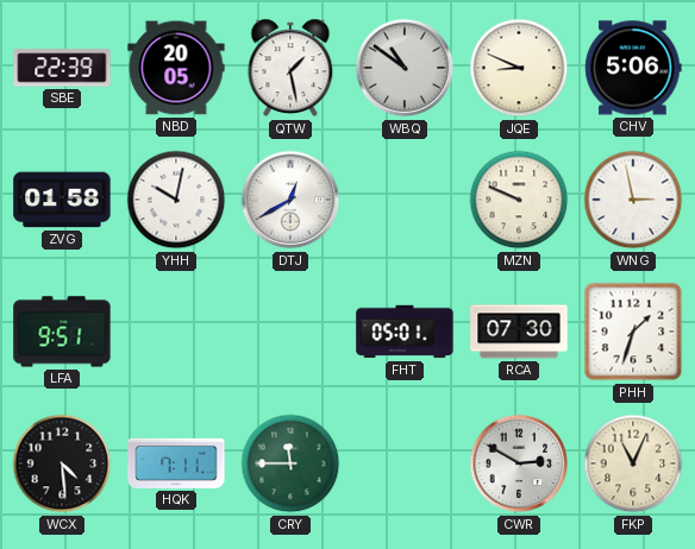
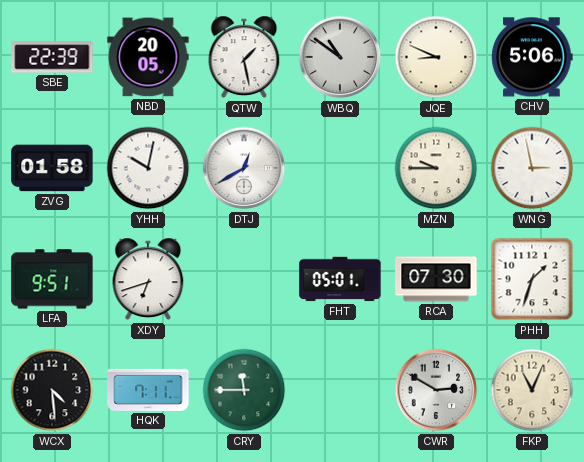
MZN: 9:49 -> 9:45 (436, 168)
XDY: none -> 6:42 (148, 279)
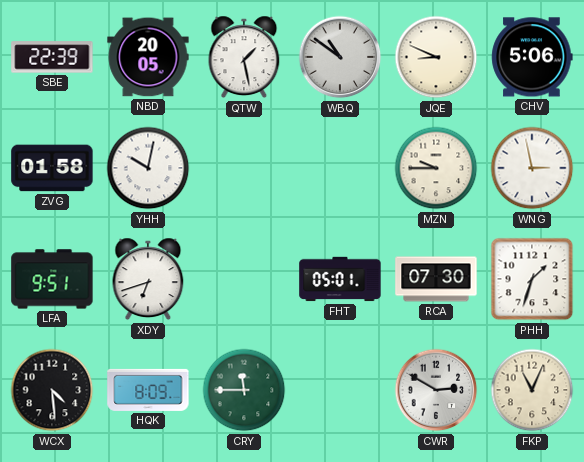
DTJ: 12:40 -> none (244, 168)
HQK: 7:11 -> 8:09 (148, 390)
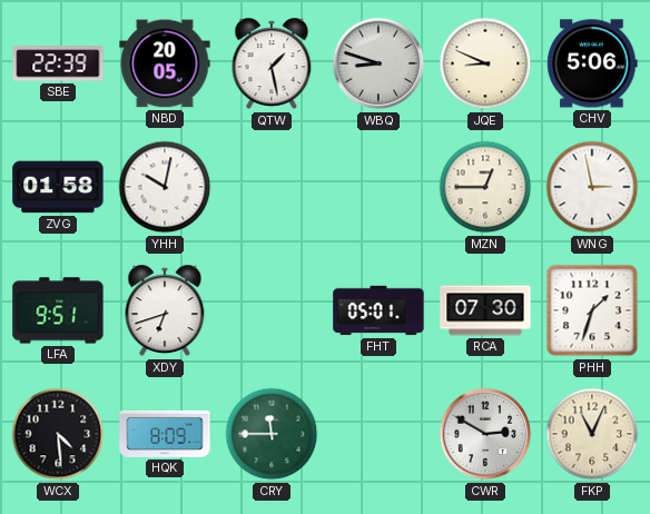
WBQ: 10:51 -> 8:48 (378, 63)
MZN: 9:45 -> 12:45 (485, 187)
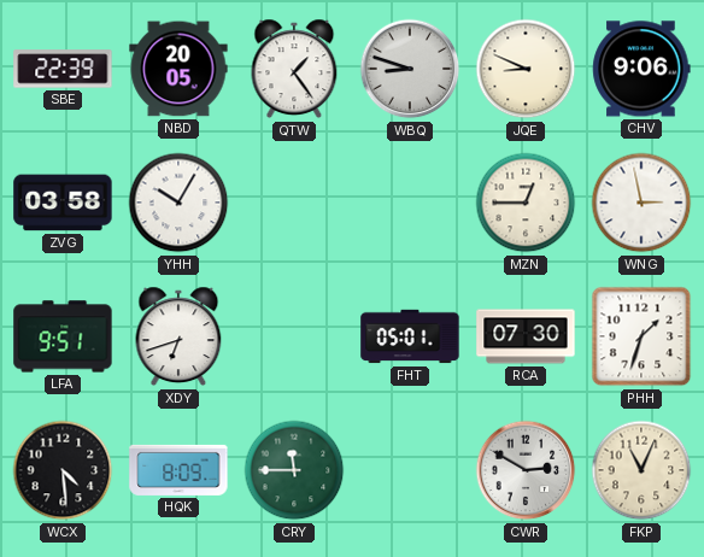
QTW: 1:28 -> 1:24 (294, 69)
CHV: 5:06 -> 9:06 (641, 69)
ZVG: 01:58 -> 03:58 (63, 203)
YHH: 10:02 -> 10:05 (178, 203)
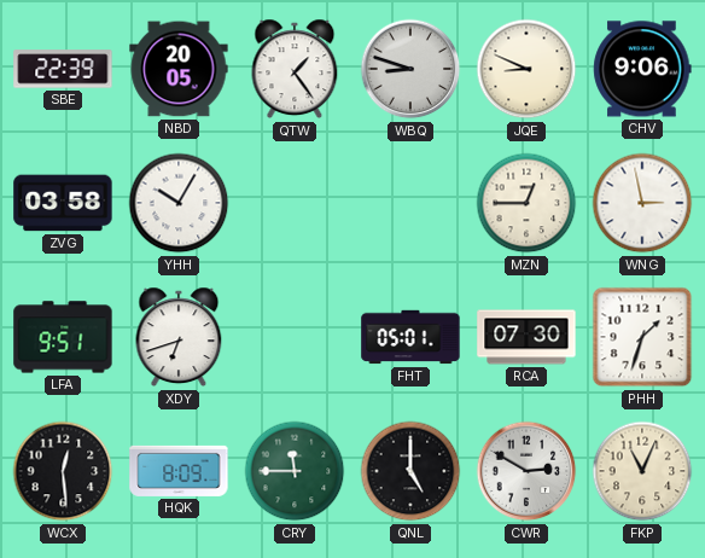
WCX: 4:29 -> 12:29 (63, 471)
QNL: none -> 5:00 (410, 471)
